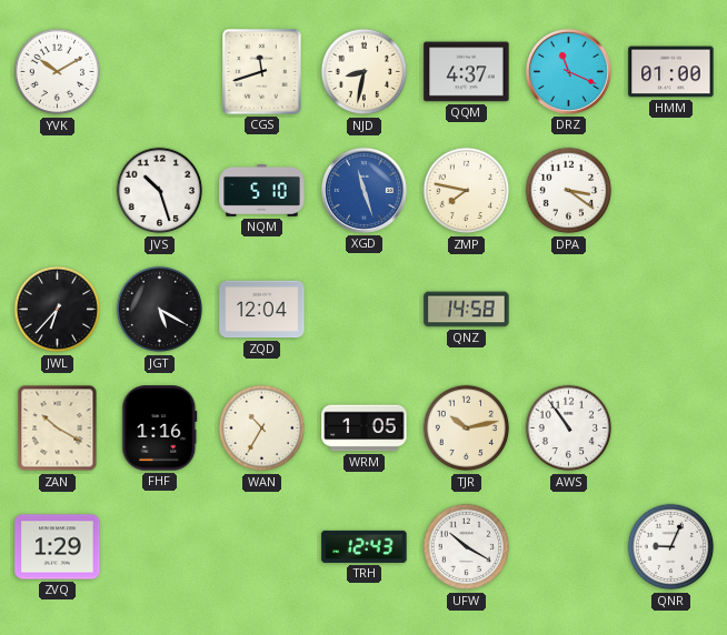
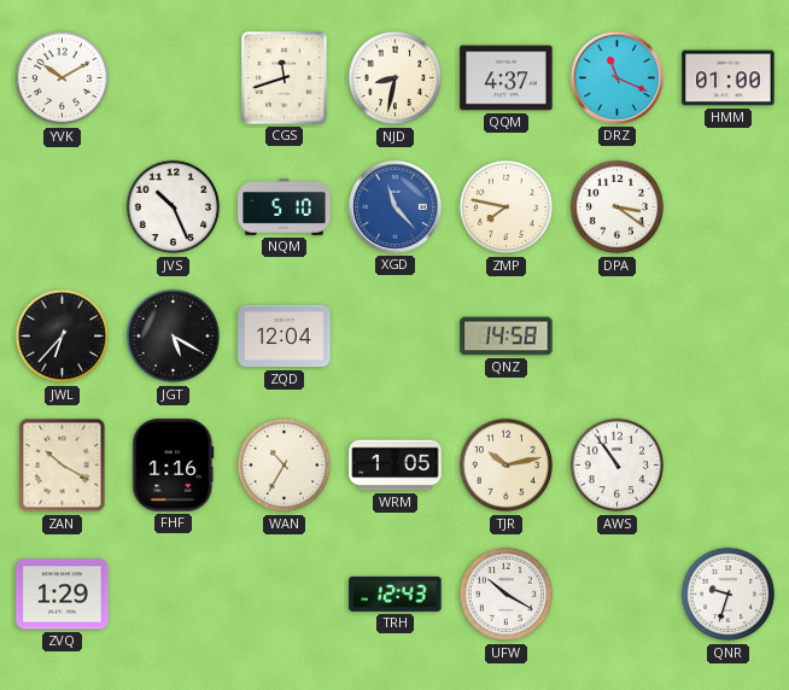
JVS: 10:27 -> 10:26 (174, 207)
XGD: 11:27 -> 11:23 (394, 206)
QNR: 9:04 -> 9:33 (729, 595)
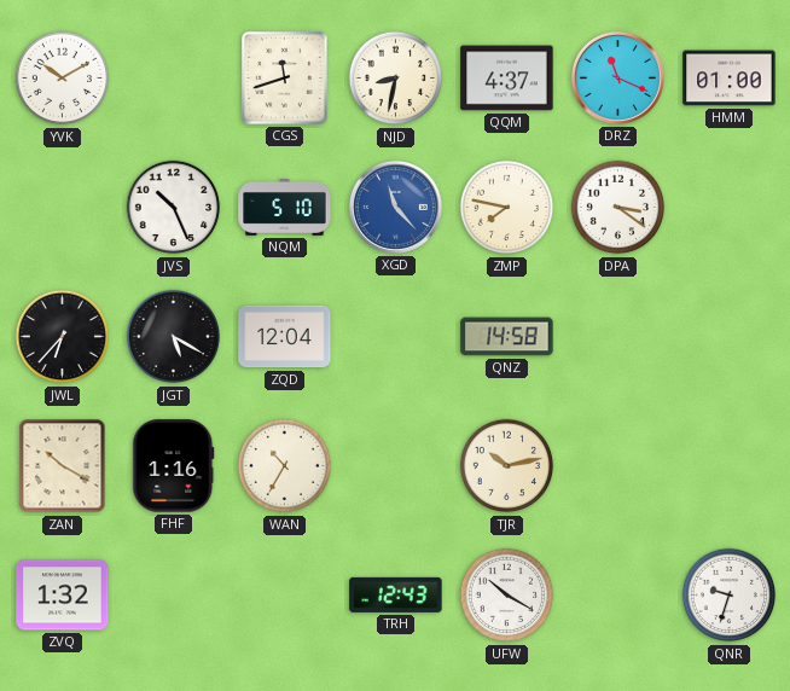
WRM: 1:05 -> none (396, 466)
AWS: 10:54 -> none (618, 466)
ZVQ: 1:29 -> 1:32 (63, 596)
